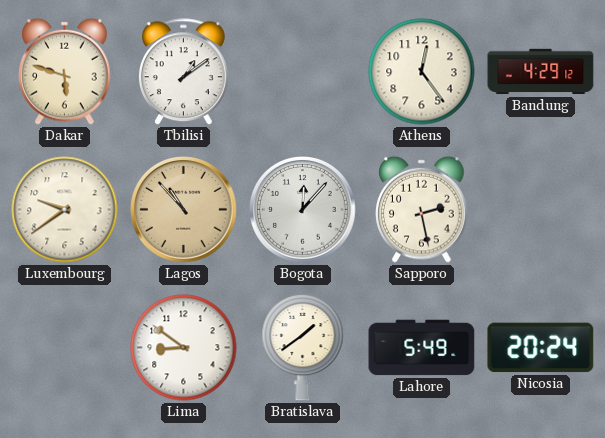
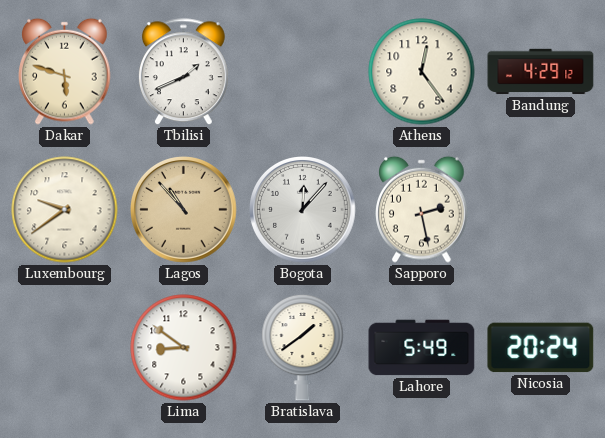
Tbilisi: 1:09 -> 1:41 (183, 72)
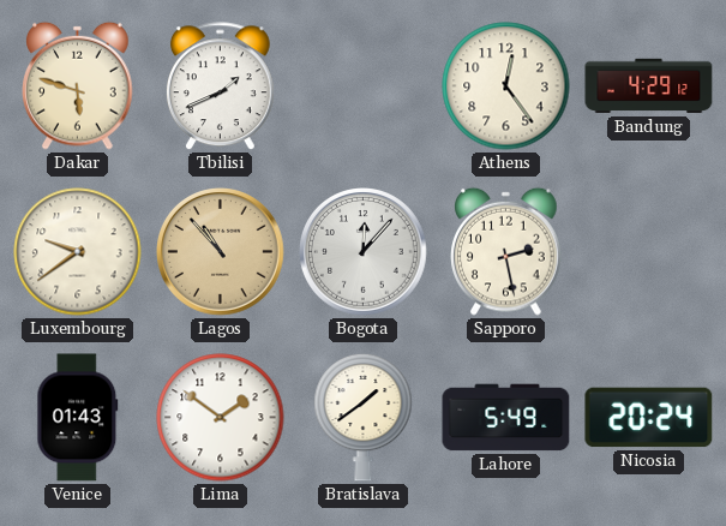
Venice: none -> 01:43 (78, 418)
Lima: 8:51 -> 1:51 (221, 418)
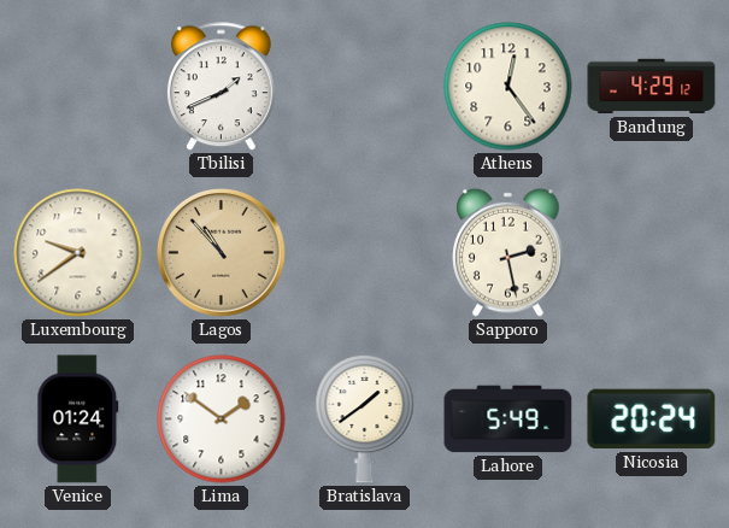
Dakar: 5:48 -> none (78, 85)
Bogota: 12:07 -> none (364, 252)
Venice: 01:43 -> 01:24 (78, 420)
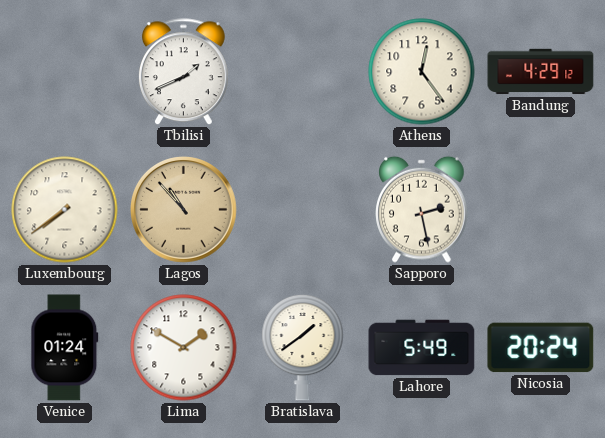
Luxembourg: 9:39 -> 7:39 (65, 210)
Lima: 1:51 -> 1:50 (184, 348)
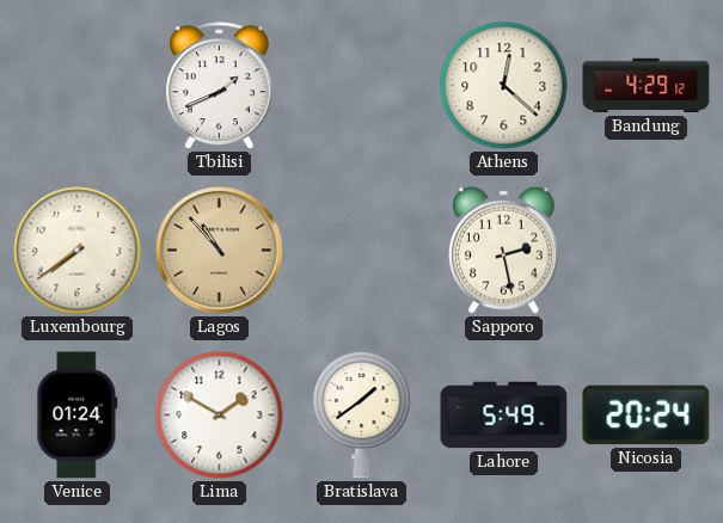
Athens: 12:24 -> 12:22 (504, 86)
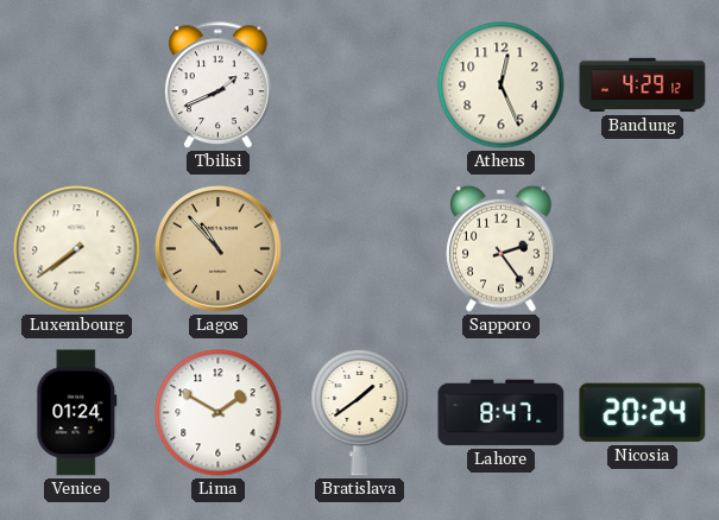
Athens: 12:22 -> 12:26 (502, 85)
Sapporo: 2:28 -> 2:24 (502, 248)
Lahore: 5:49 -> 8:47 (502, 413)
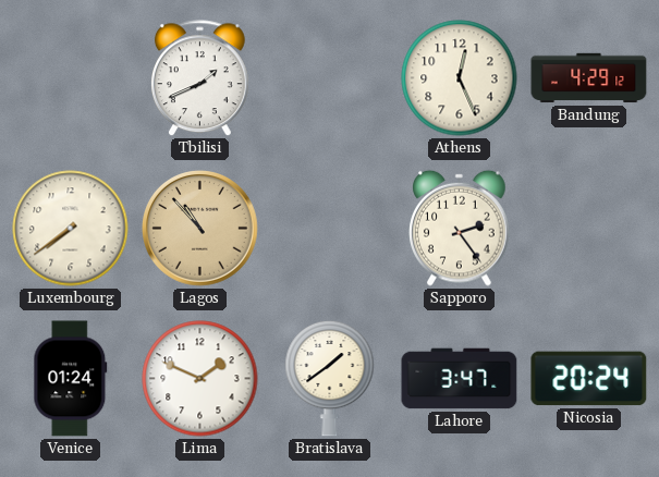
Lima: 1:50 -> 1:49 (200, 379)
Lahore: 8:47 -> 3:47 (460, 379)
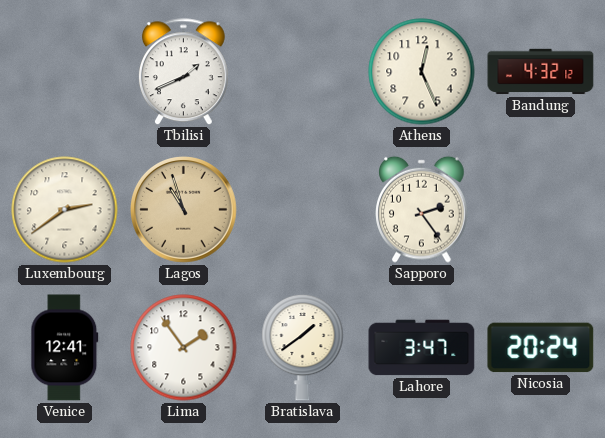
Bandung: 4:29 -> 4:32 (541, 72)
Luxembourg: 7:39 -> 2:39 (65, 210)
Lagos: 10:53 -> 10:57 (184, 210)
Venice: 01:24 -> 12:41 (65, 348)
Lima: 1:49 -> 1:54 (184, 348)
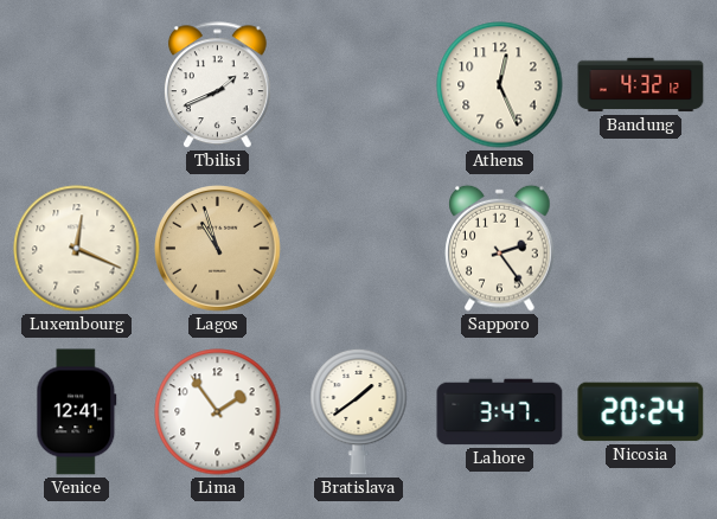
Luxembourg: 2:39 -> 12:19 (77, 249)
